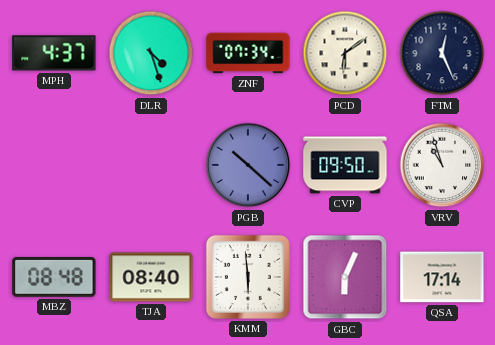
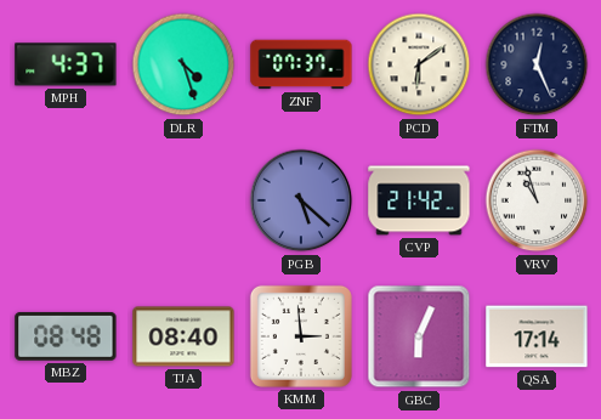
ZNF: 07:34 -> 07:37 (301, 64)
PGB: 10:22 -> 5:22 (301, 200)
CVP: 09:50 -> 21:42 (419, 200)
KMM: 5:59 -> 2:59 (301, 336)
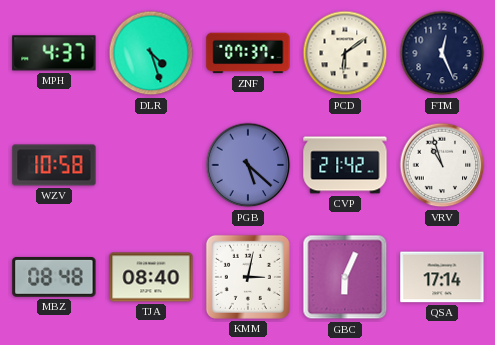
WZV: none -> 10:58 (54, 165)
KMM: 2:59 -> 3:02 (248, 277)
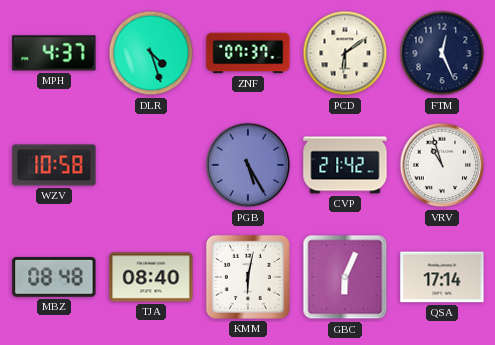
PGB: 5:22 -> 5:25 (248, 165)
KMM: 3:02 -> 6:02 (248, 277)
